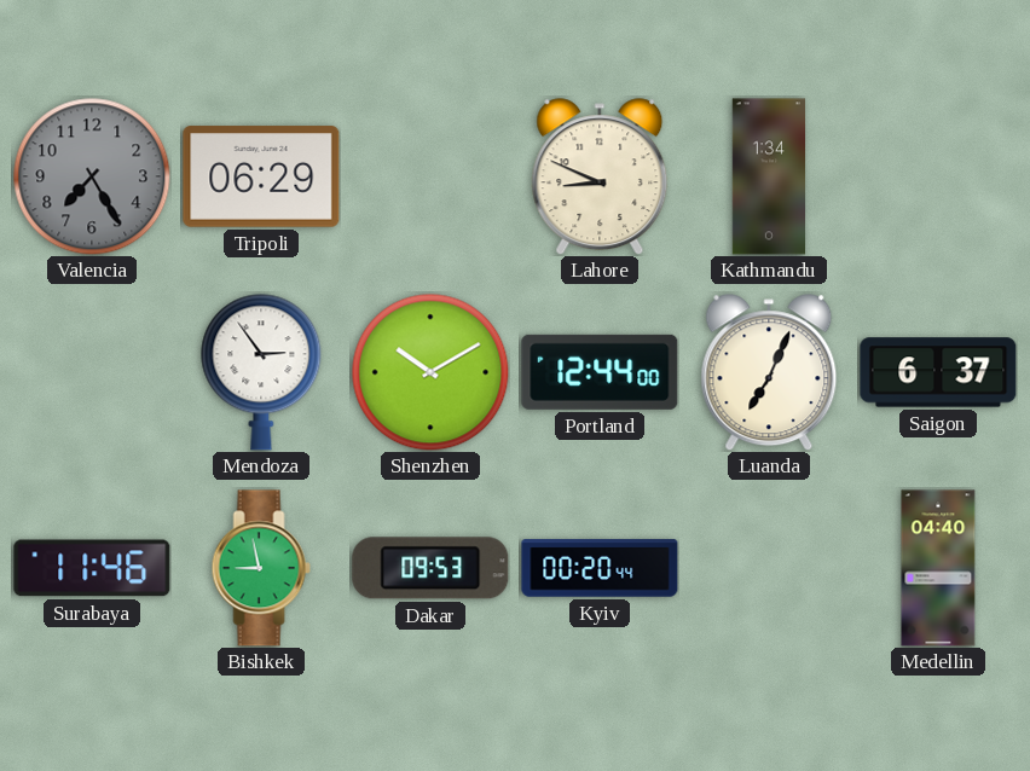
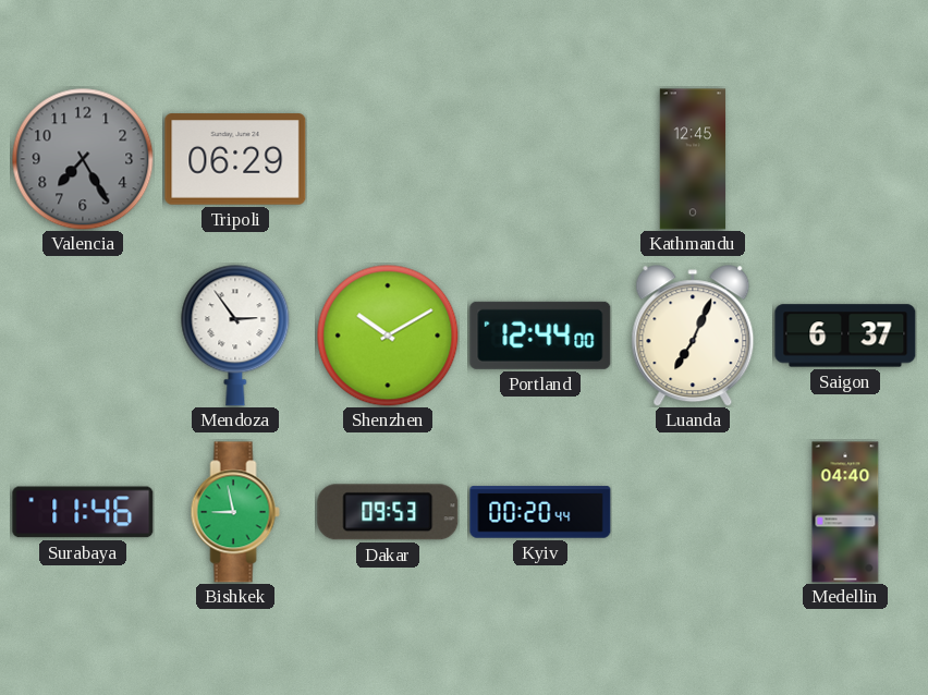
Lahore: 8:49 -> none (600, 176)
Kathmandu: 1:34 -> 12:45 (693, 159)
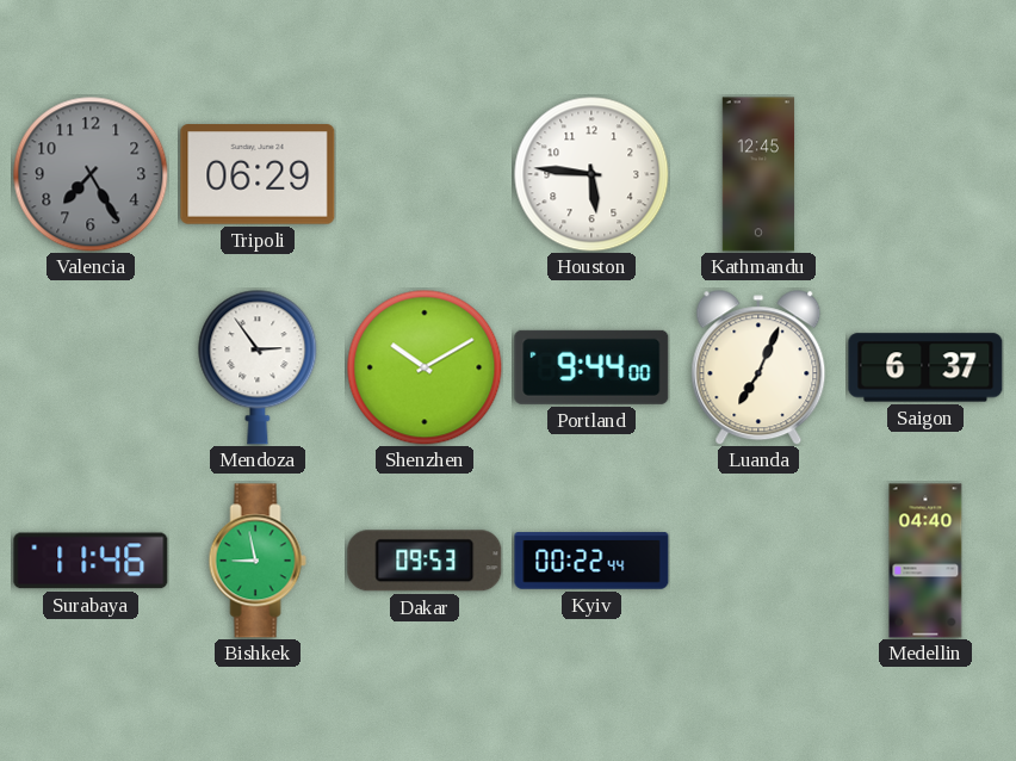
Houston: none -> 5:46 (591, 174)
Portland: 12:44 -> 9:44 (591, 367)
Kyiv: 00:20 -> 00:22 (591, 561)
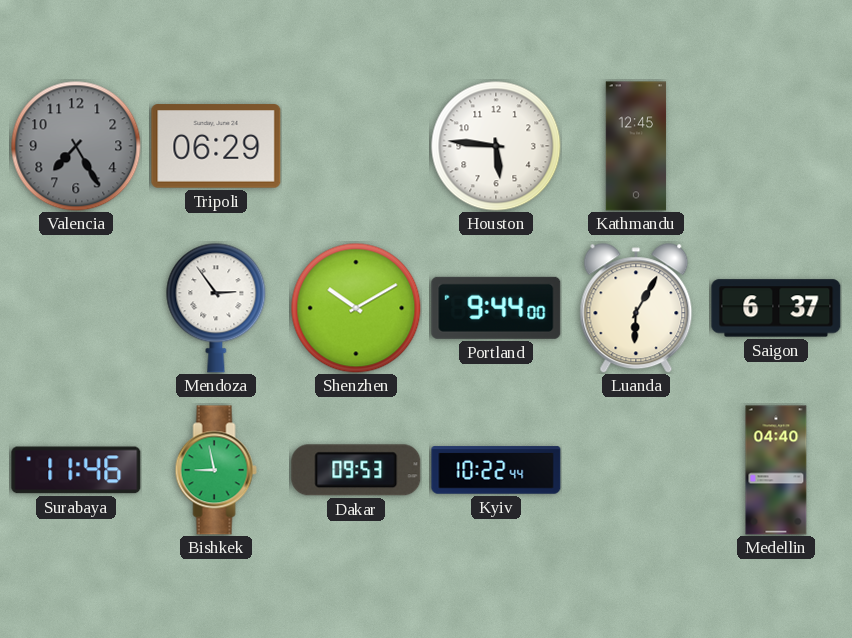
Luanda: 7:04 -> 6:05 (636, 308)
Kyiv: 00:22 -> 10:22 (496, 470)
